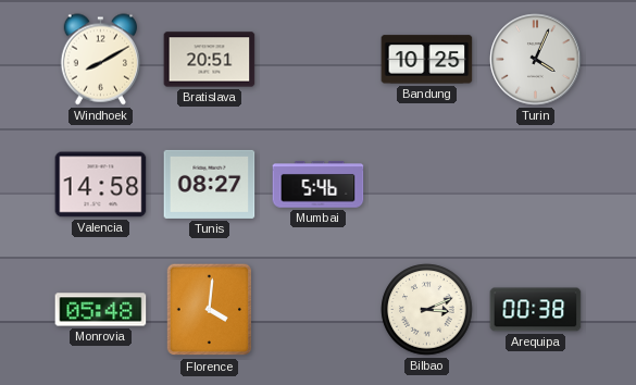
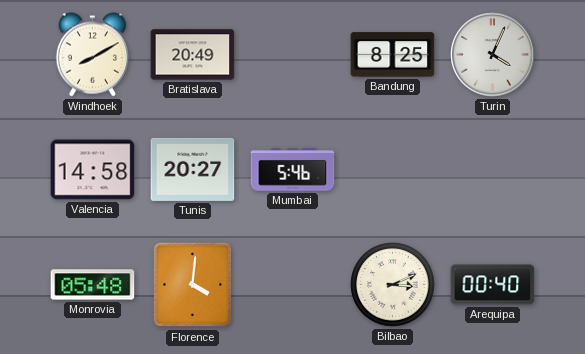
Bratislava: 20:51 -> 20:49 (193, 55)
Bandung: 10:25 -> 8:25 (393, 55)
Tunis: 08:27 -> 20:27 (193, 169)
Arequipa: 00:38 -> 00:40 (493, 285)
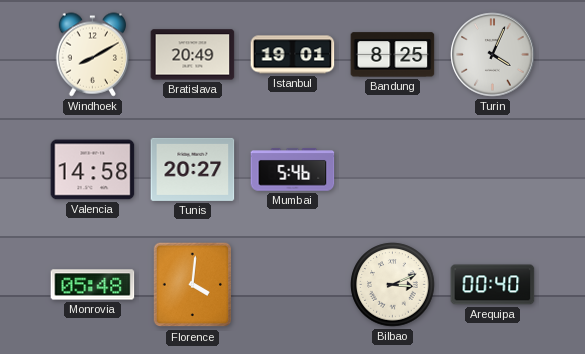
Istanbul: none -> 19:01 (293, 55)
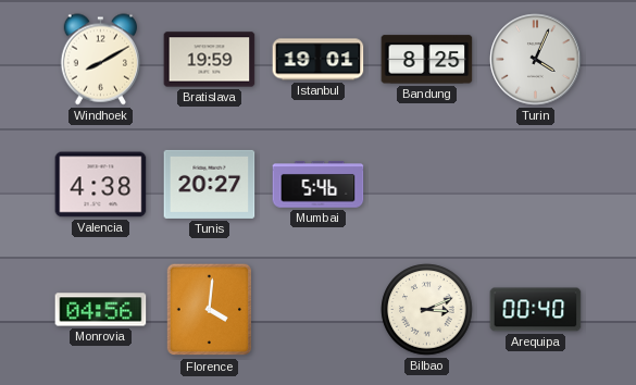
Bratislava: 20:49 -> 19:59 (210, 60)
Valencia: 14:58 -> 4:38 (101, 185)
Monrovia: 05:48 -> 04:56 (101, 310)
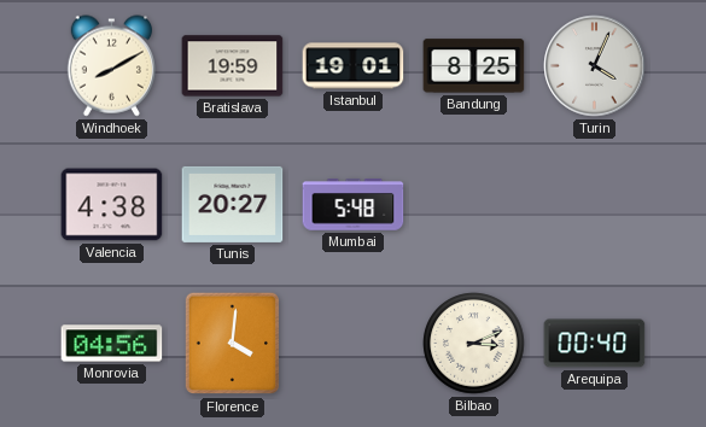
Mumbai: 5:46 -> 5:48 (354, 205)
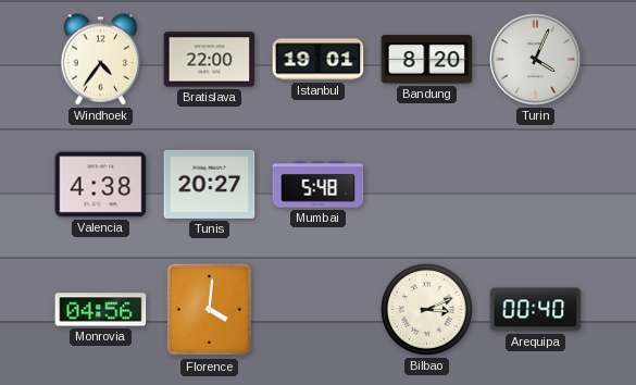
Windhoek: 8:10 -> 4:36 (100, 60)
Bratislava: 19:59 -> 22:00 (210, 60)
Bandung: 8:25 -> 8:20 (427, 60)
